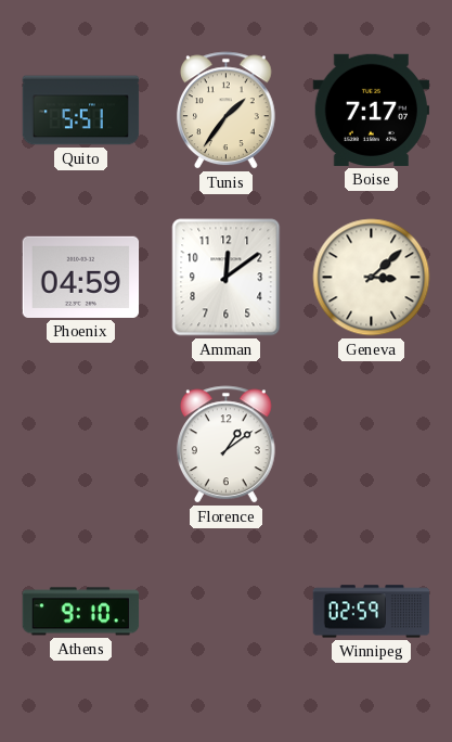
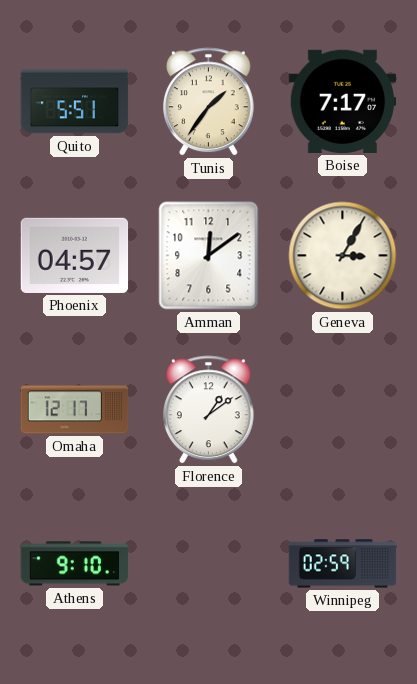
Phoenix: 04:59 -> 04:57 (75, 255)
Geneva: 3:08 -> 3:05 (343, 256)
Omaha: none -> 12:17 (75, 410)
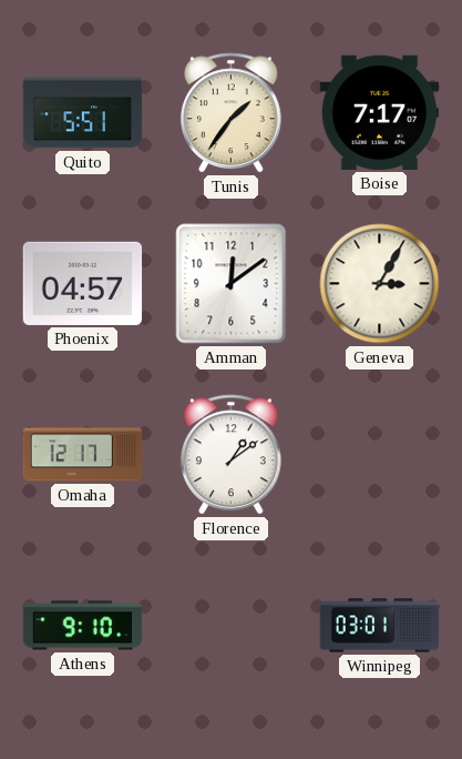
Winnipeg: 02:59 -> 03:01 (380, 626)
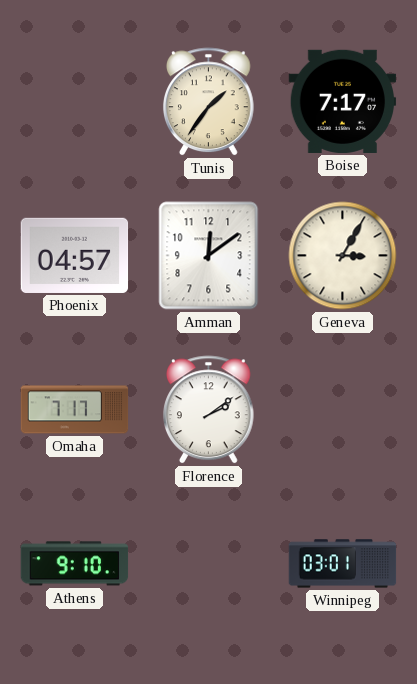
Quito: 5:51 -> none (83, 113)
Omaha: 12:17 -> 7:17 (75, 410)
Florence: 1:09 -> 2:09 (209, 410)
